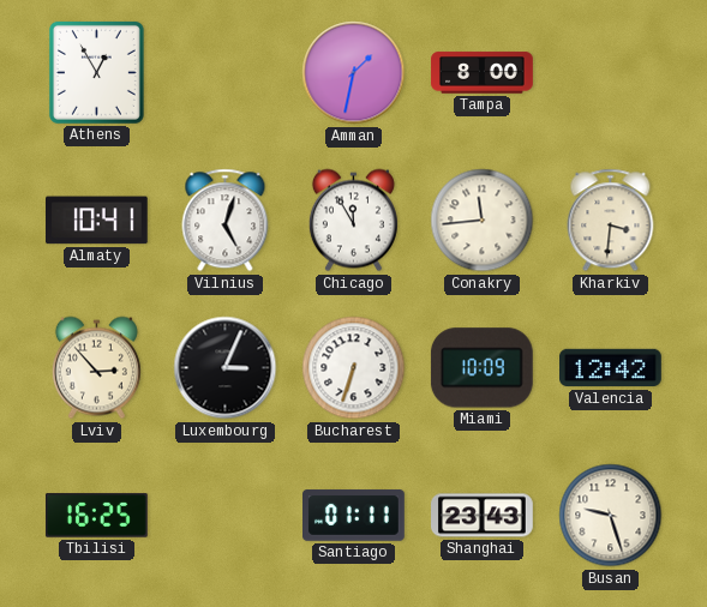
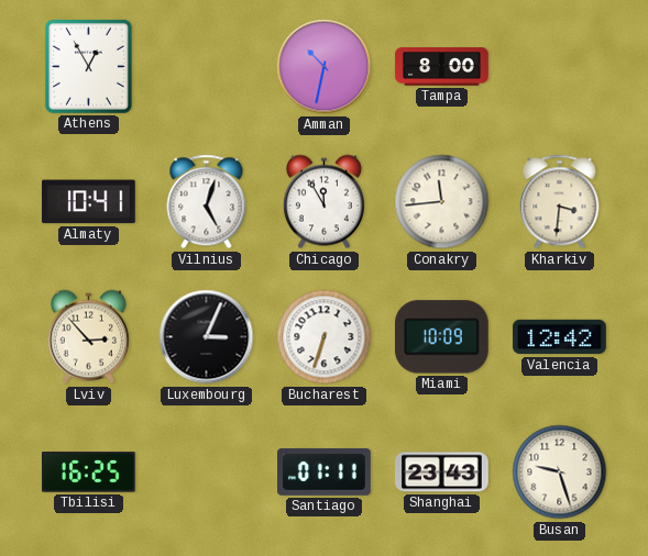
Amman: 1:32 -> 10:32 (325, 67)
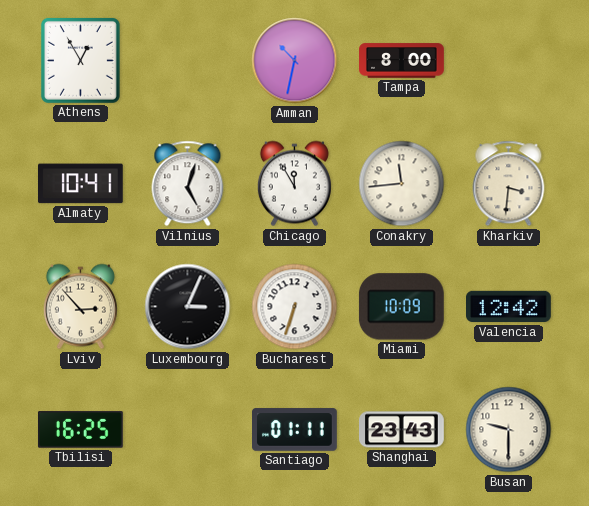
Busan: 9:27 -> 9:30 (509, 430)
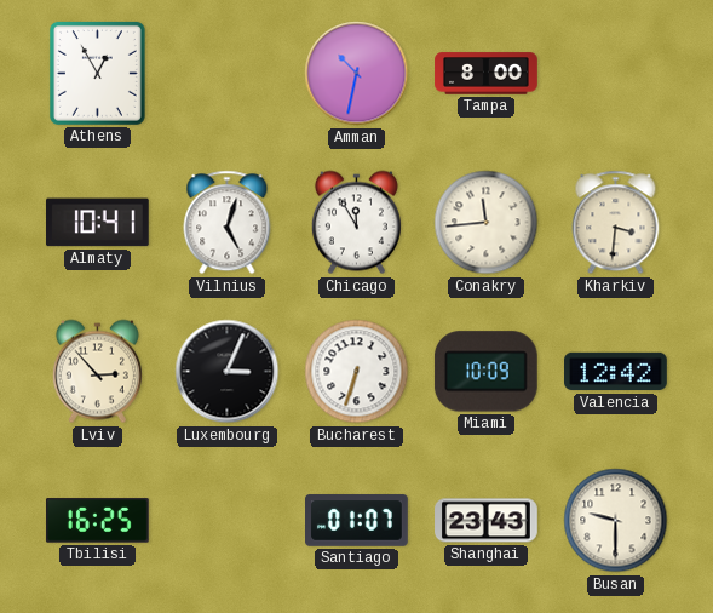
Santiago: 01:11 -> 01:07 (357, 521)
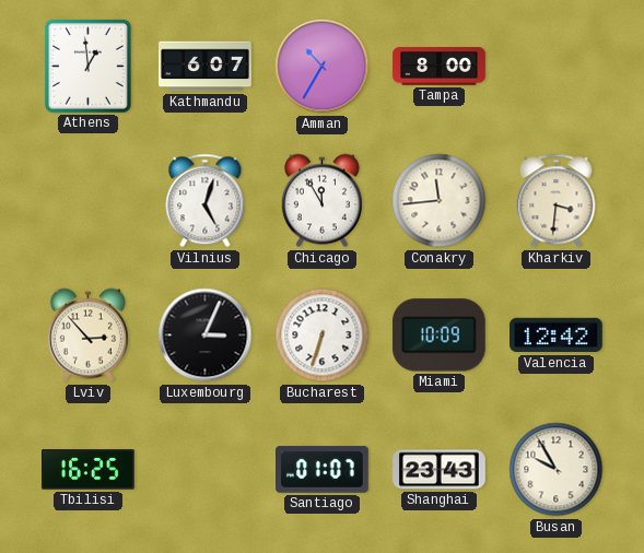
Athens: 12:55 -> 12:59 (87, 66)
Kathmandu: none -> 6:07 (206, 67)
Amman: 10:32 -> 10:35 (323, 67)
Almaty: 10:41 -> none (97, 223)
Busan: 9:30 -> 9:55 (557, 470)
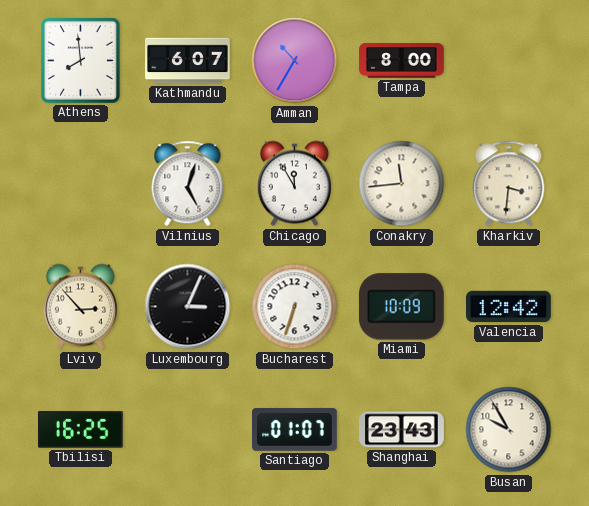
Athens: 12:59 -> 7:59 (80, 60)
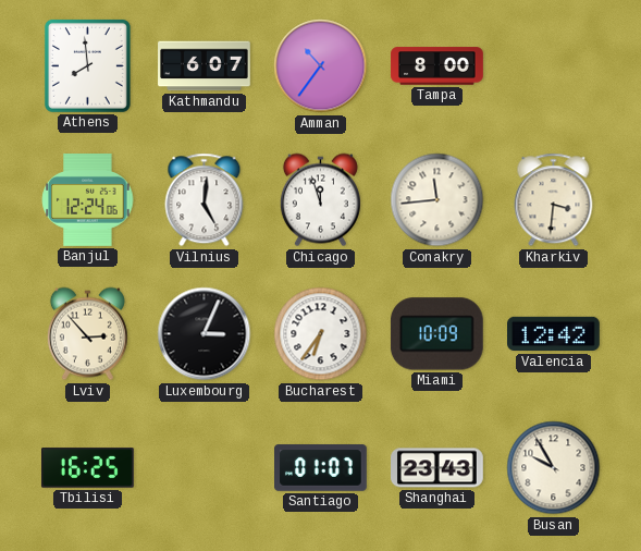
Amman: 10:35 -> 10:36 (321, 66)
Banjul: none -> 12:24 (88, 200)
Vilnius: 5:03 -> 5:01 (205, 200)
Chicago: 11:55 -> 11:57 (320, 200)
Bucharest: 6:33 -> 6:36 (321, 334)
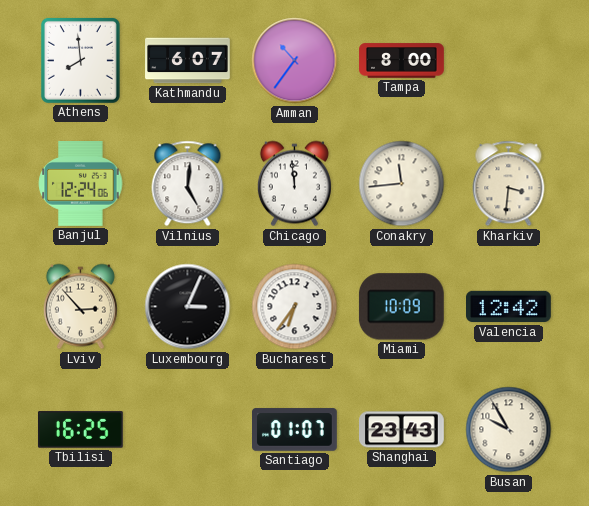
Chicago: 11:57 -> 11:59 (294, 184)
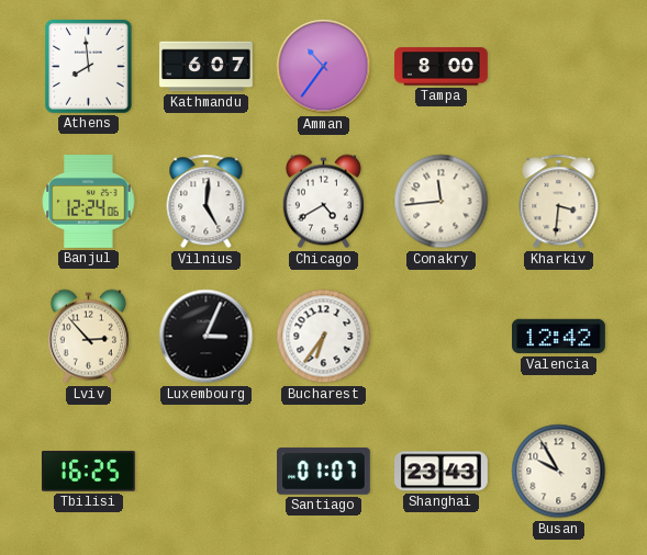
Chicago: 11:59 -> 4:40 (323, 202)
Miami: 10:09 -> none (401, 307)
